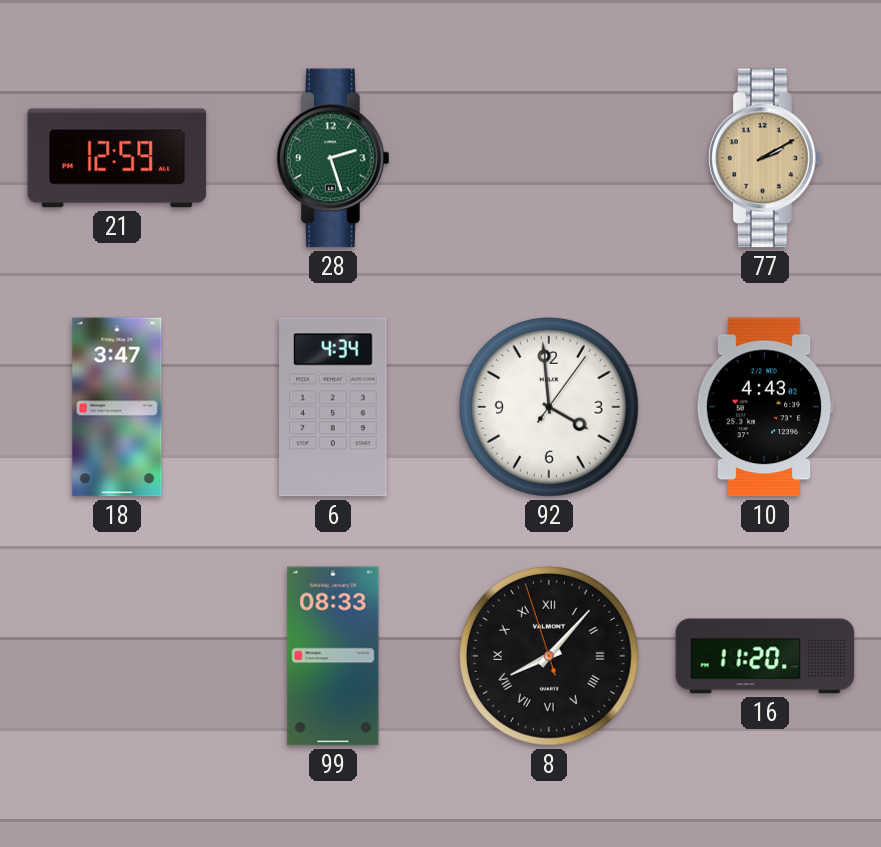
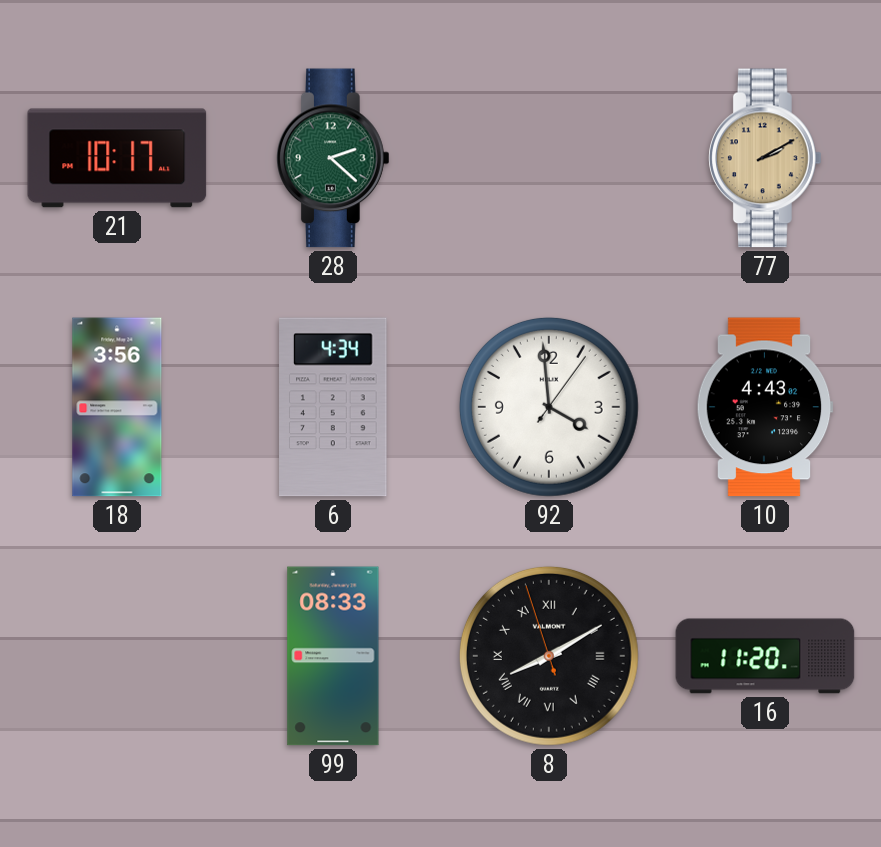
21: 12:59 -> 10:17 (117, 158)
28: 2:27 -> 2:22 (334, 158)
18: 3:47 -> 3:56 (117, 407)
8: 8:06 -> 8:09 (549, 656)
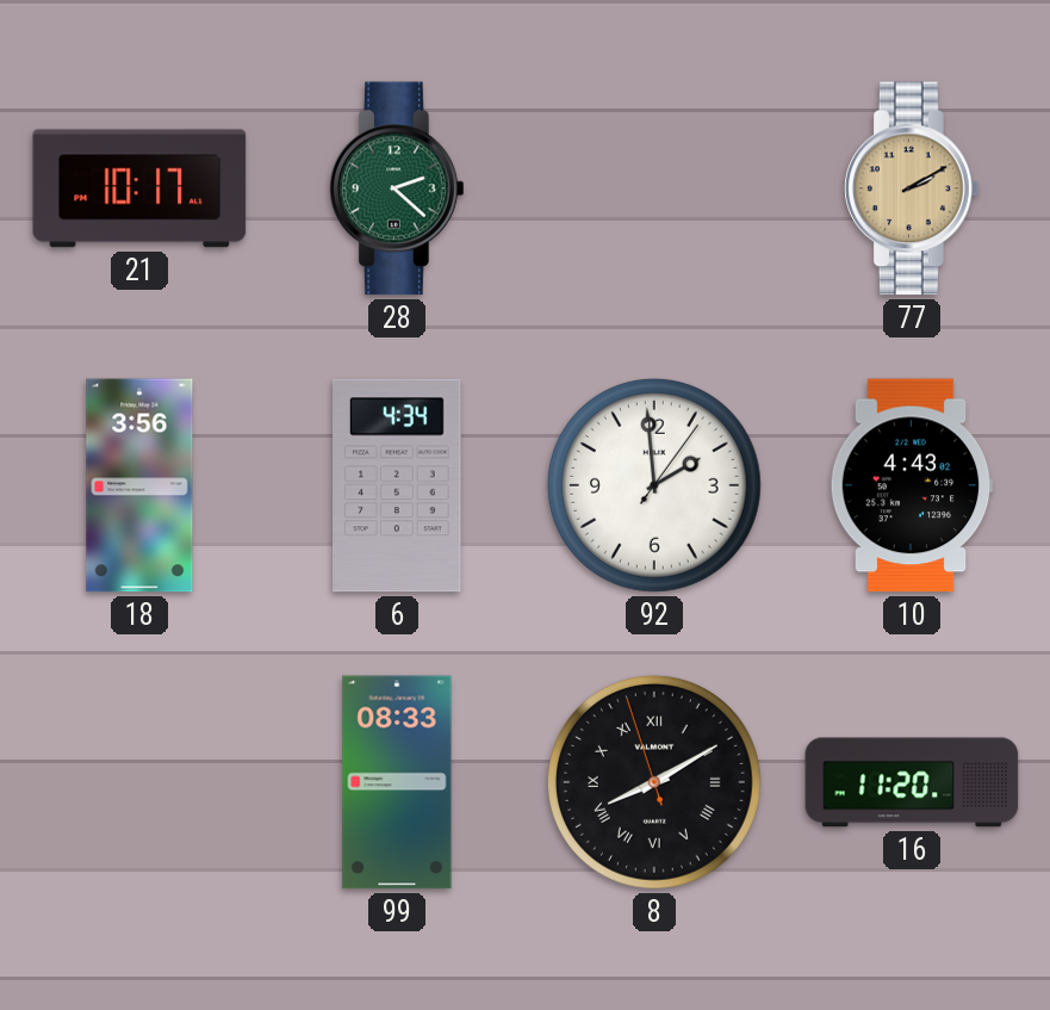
92: 3:59 -> 1:59 (654, 485)
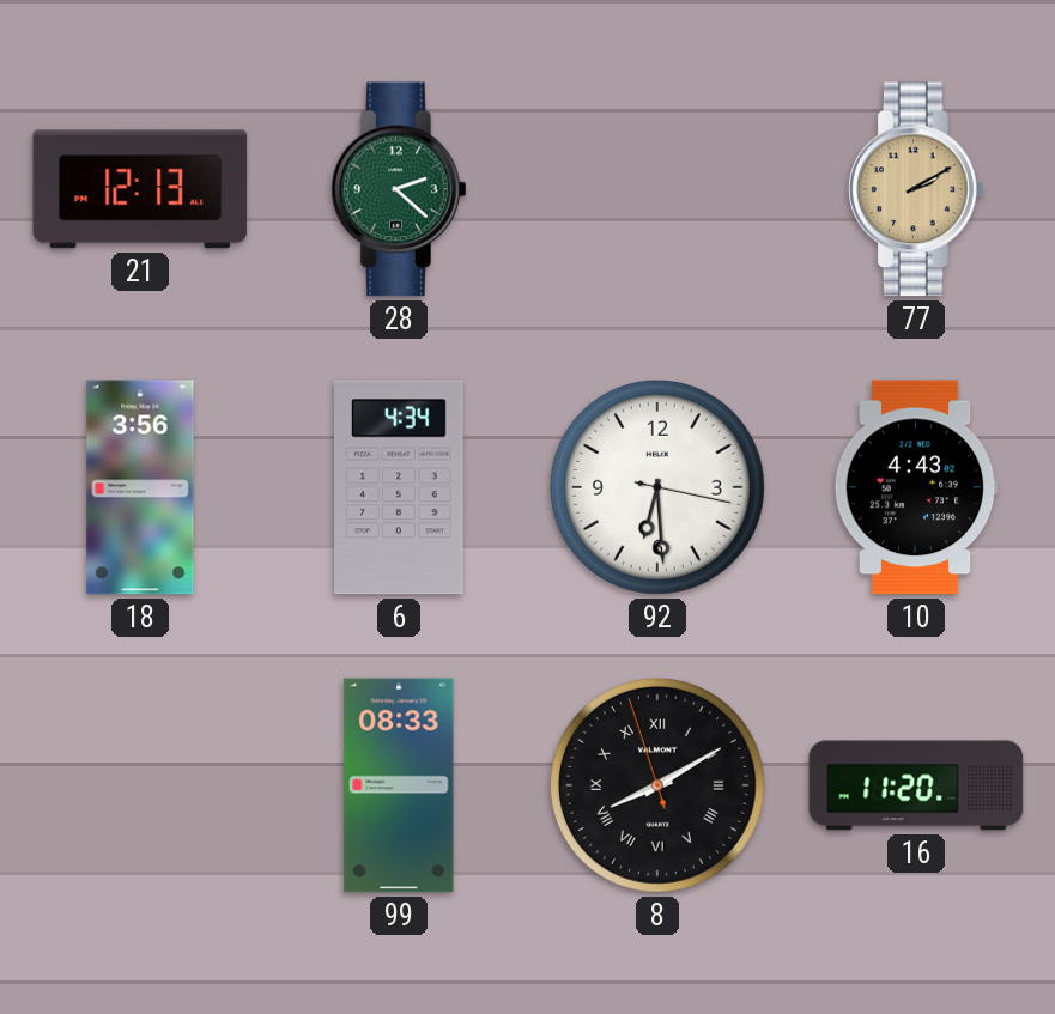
21: 10:17 -> 12:13 (140, 189)
92: 1:59 -> 6:29 (657, 487)
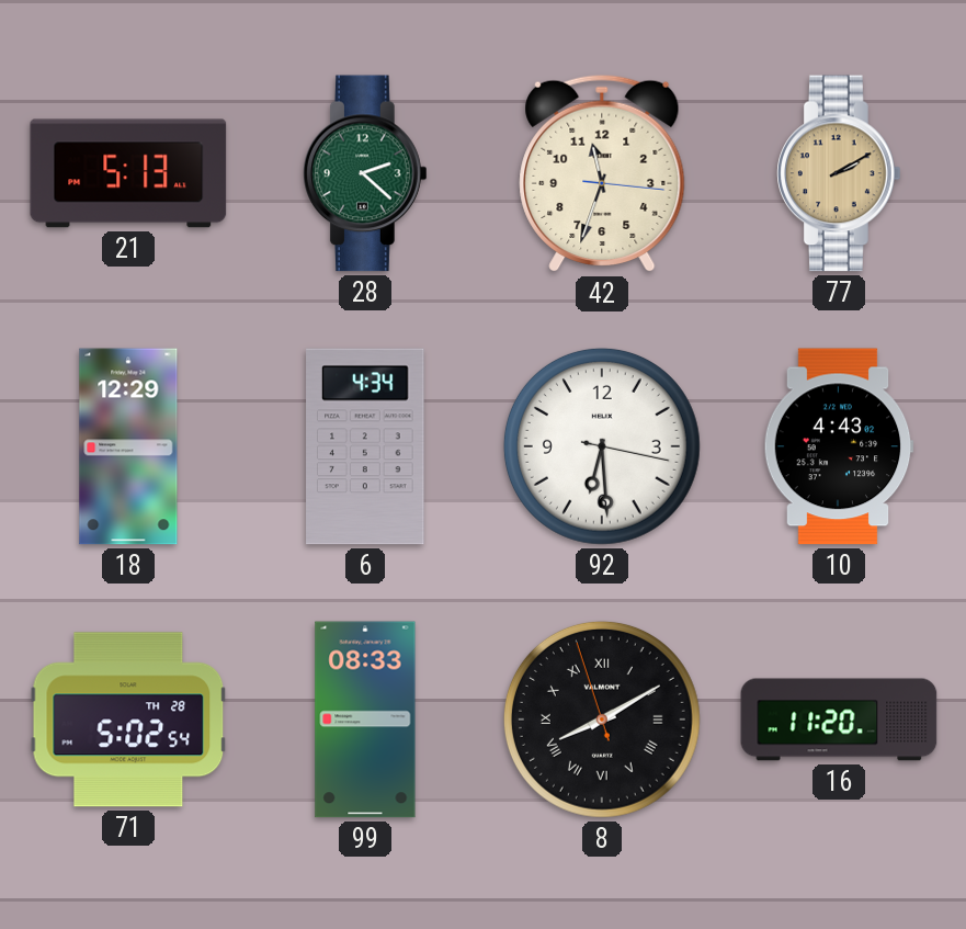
21: 12:13 -> 5:13 (128, 173)
42: none -> 11:33 (602, 173)
18: 3:56 -> 12:29 (128, 446)
71: none -> 5:02 (128, 720)
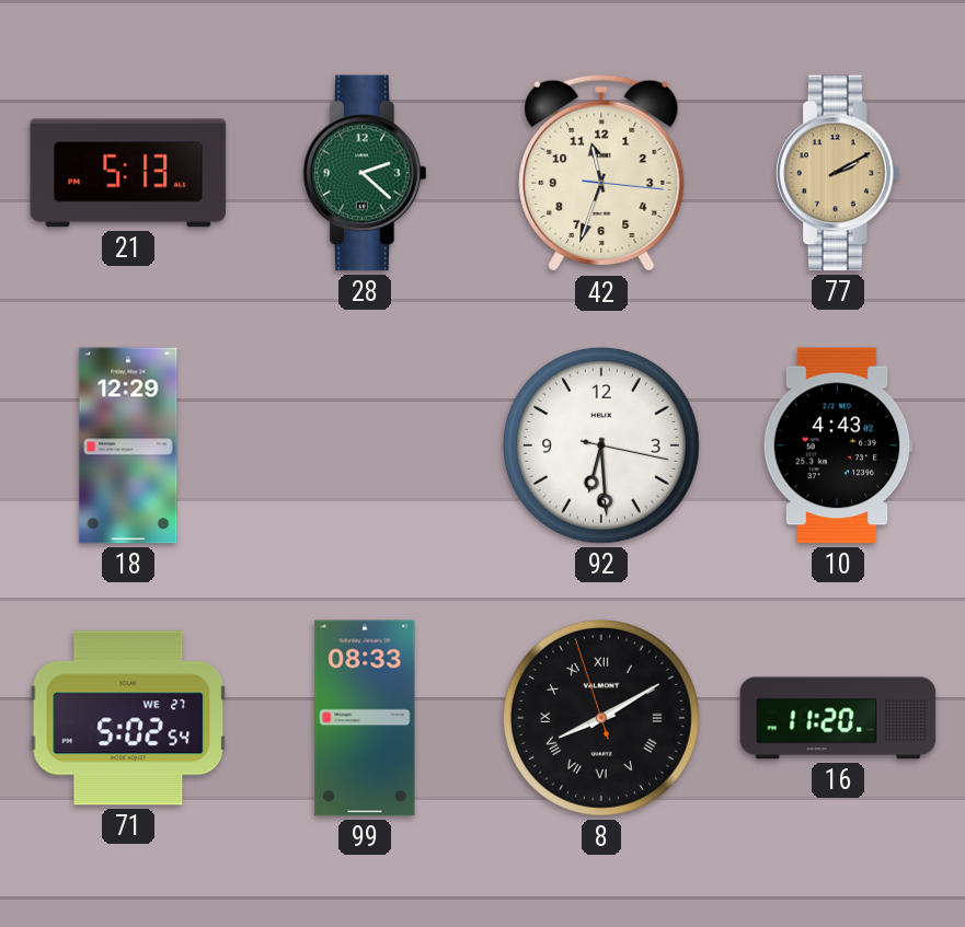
6: 4:34 -> none (365, 446)
71 date: TH 28 -> WE 27 (128, 718)
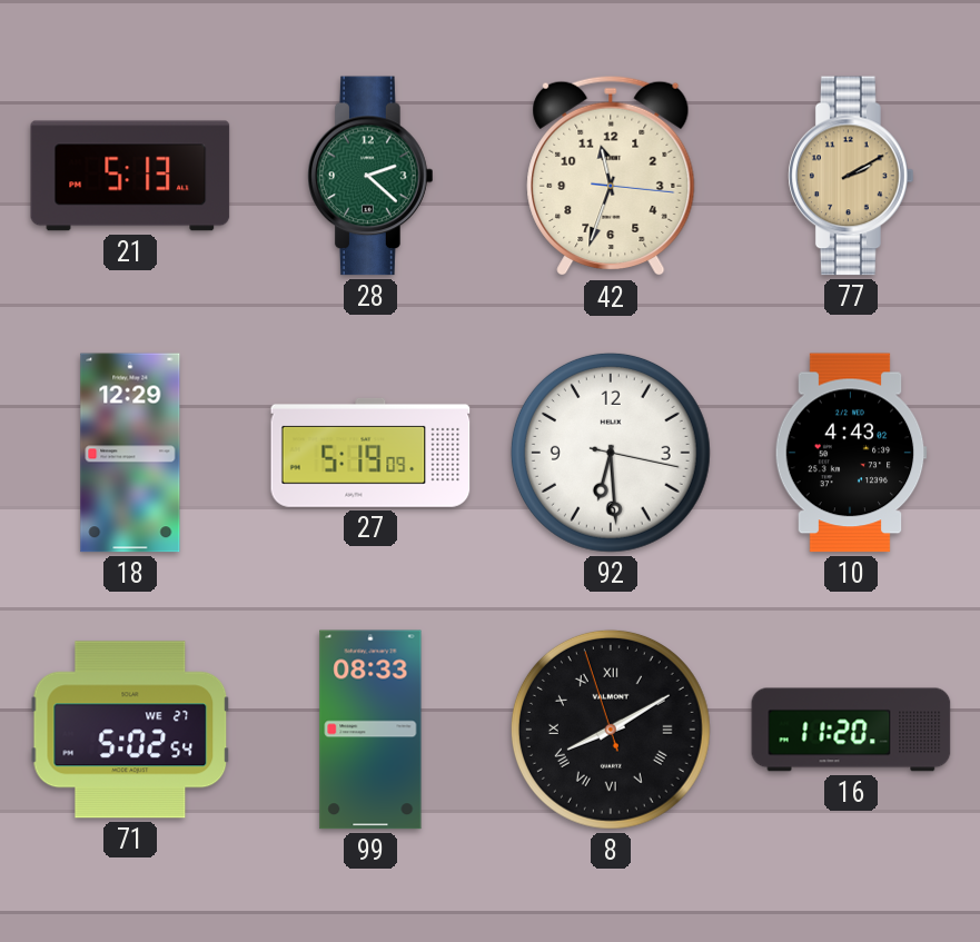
27: none -> 5:19 (370, 453)
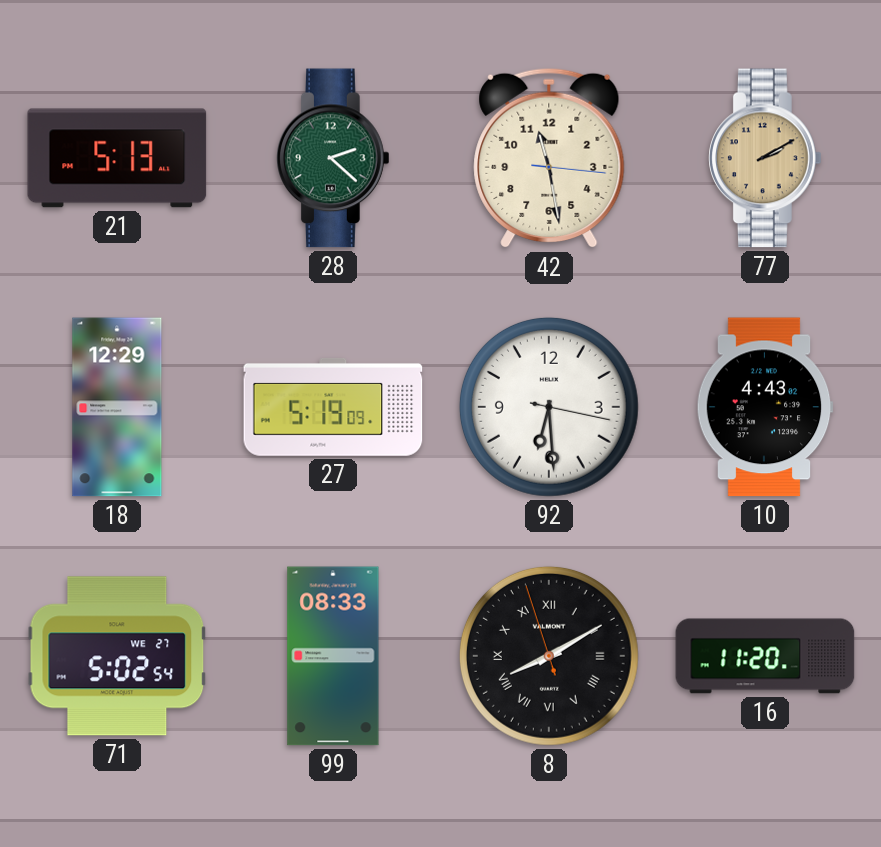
42: 11:33 -> 11:28 (549, 158)
